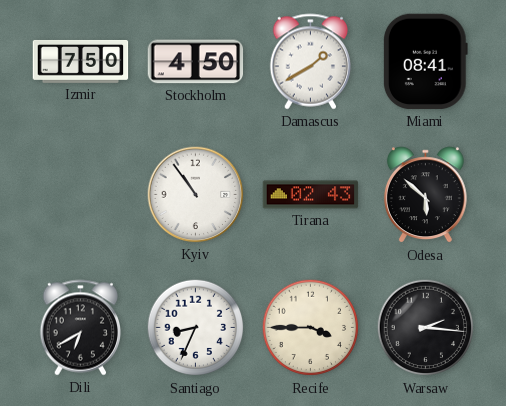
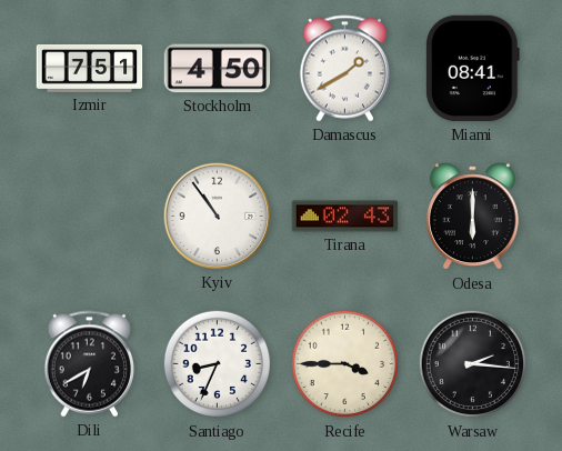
Izmir: 7:50 -> 7:51 (90, 69)
Odesa: 5:52 -> 6:00 (472, 217)
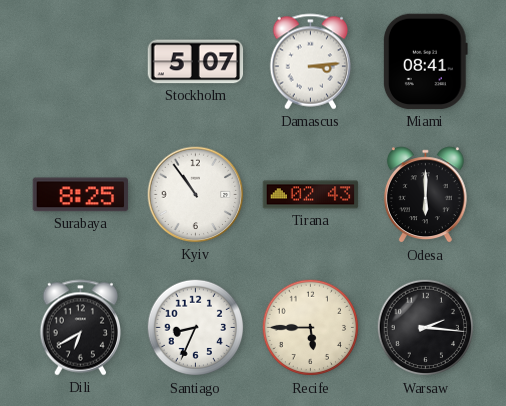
Izmir: 7:51 -> none (90, 69)
Stockholm: 4:50 -> 5:07 (196, 62)
Damascus: 1:40 -> 3:14 (311, 62)
Surabaya: none -> 8:25 (81, 195)
Recife: 3:45 -> 5:45 (311, 328)
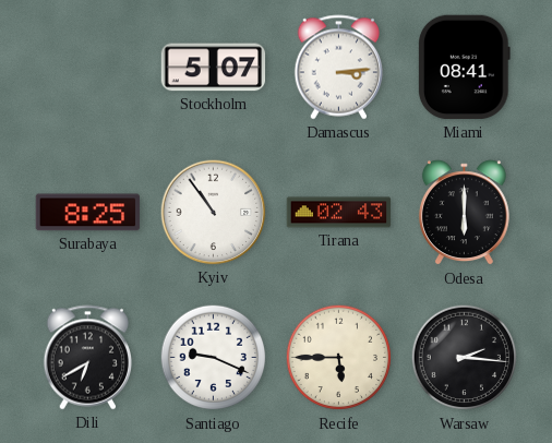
Santiago: 8:34 -> 9:19 (214, 358)
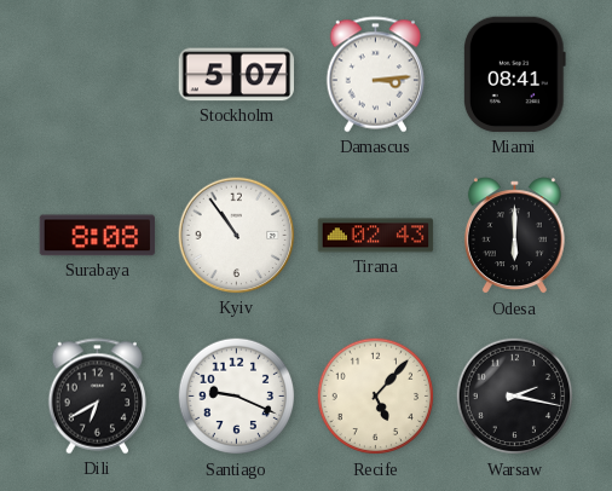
Surabaya: 8:25 -> 8:08 (98, 236)
Recife: 5:45 -> 5:07 (376, 397)
Warsaw: 2:16 -> 2:17 (515, 397)
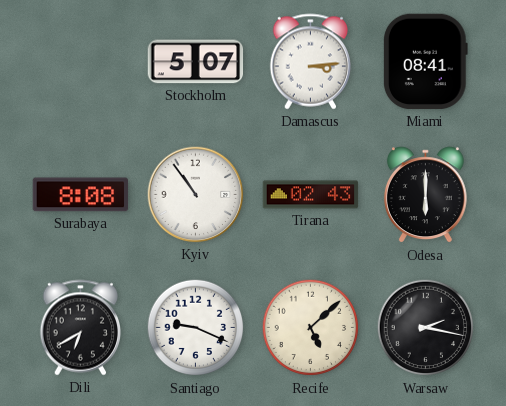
Recife: 5:07 -> 5:08 (311, 328)
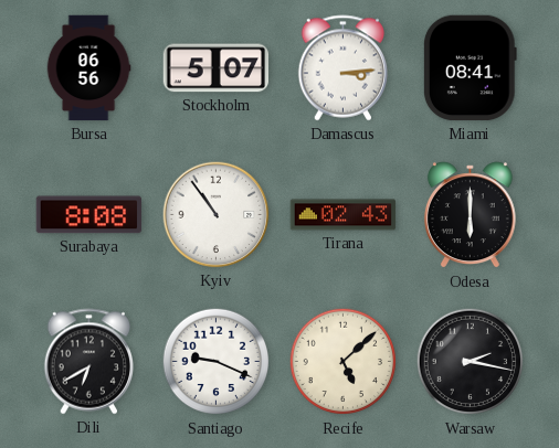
Bursa: none -> 06:56 (88, 68)
